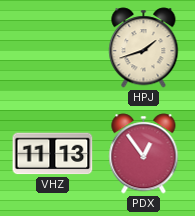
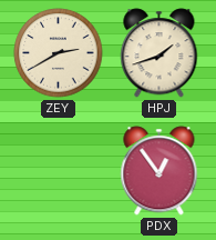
ZEY: none -> 2:40 (59, 53)
VHZ: 11:13 -> none (53, 154)
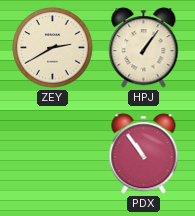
HPJ: 1:42 -> 1:06 (144, 48)
PDX: 12:54 -> 10:54 (144, 154)
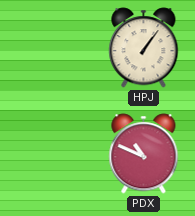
ZEY: 2:40 -> none (53, 48)
PDX: 10:54 -> 10:49 (144, 154)
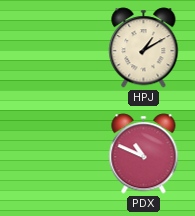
HPJ: 1:06 -> 1:10 (144, 48)
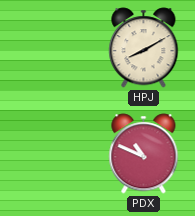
HPJ: 1:10 -> 8:10 (144, 48)
